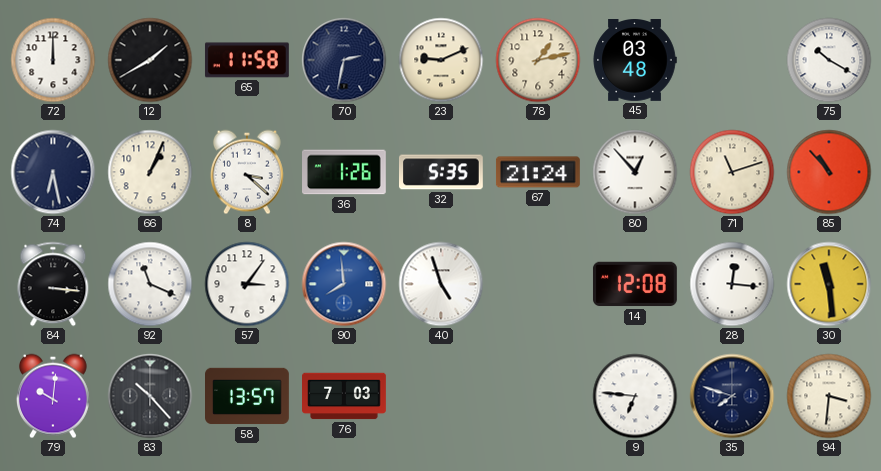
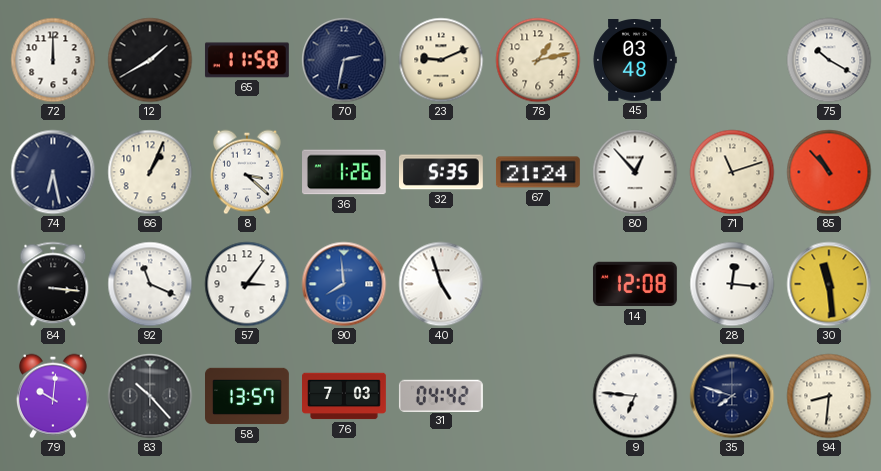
31: none -> 04:42 (441, 395)
94: 3:31 -> 8:31 (829, 396)
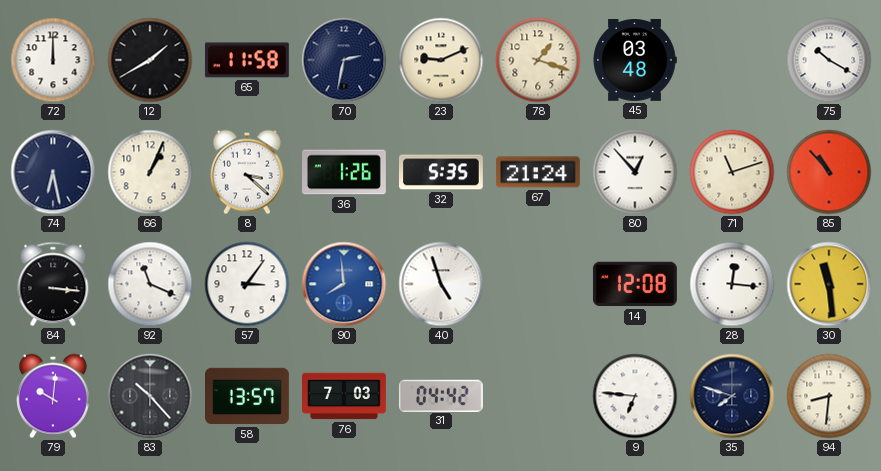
78: 1:13 -> 1:18 (538, 60)
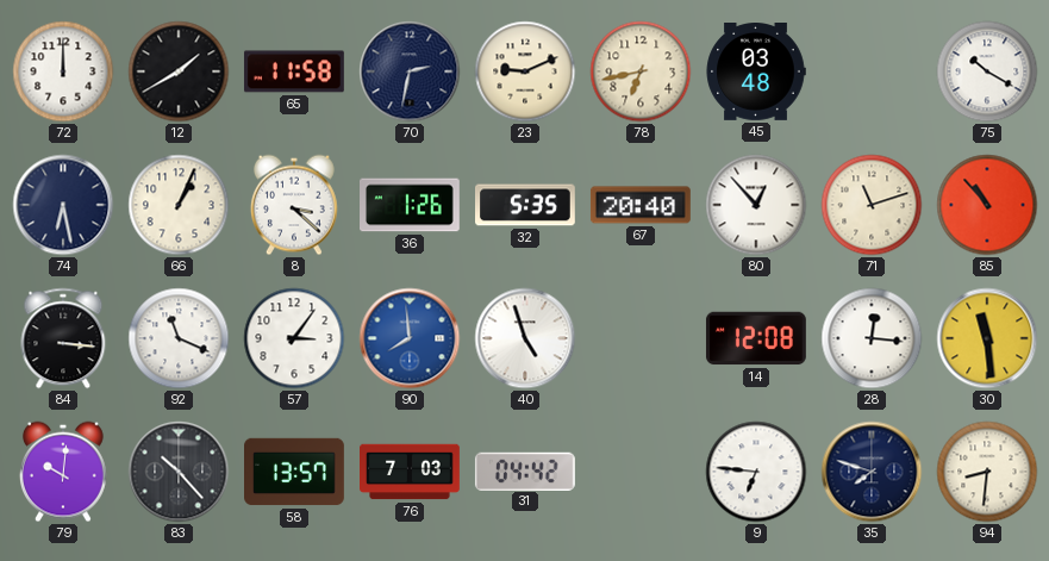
78: 1:18 -> 6:43 (641, 71)
67: 21:24 -> 20:40 (641, 205)
